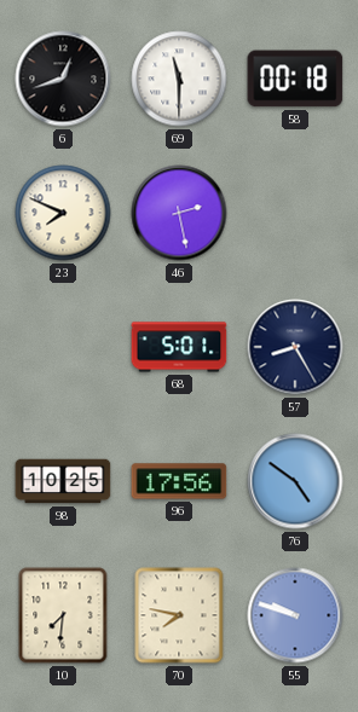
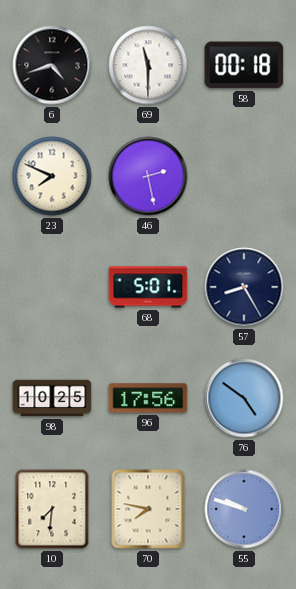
6: 12:42 -> 4:42 (52, 65)
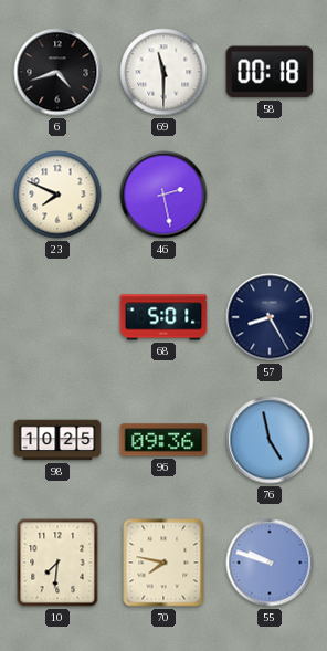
96: 17:56 -> 09:36 (163, 440)
76: 4:51 -> 4:58 (270, 440)
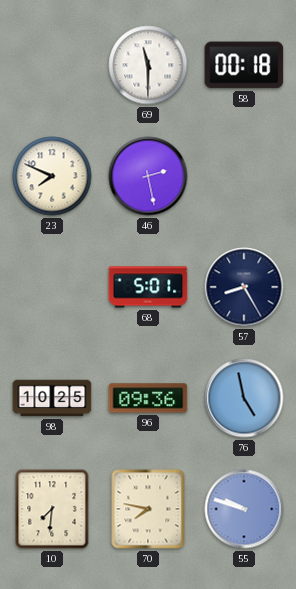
6: 4:42 -> none (57, 72)
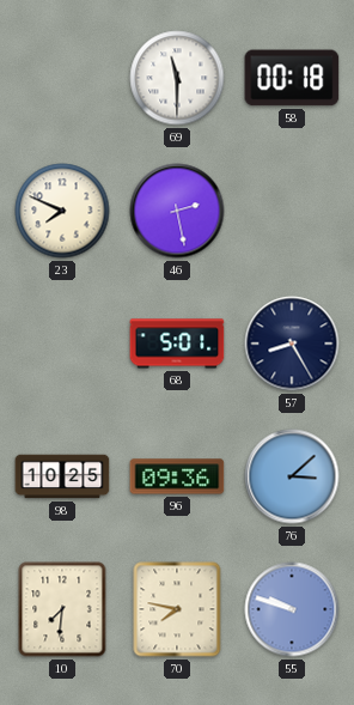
76: 4:58 -> 3:08 (292, 476)
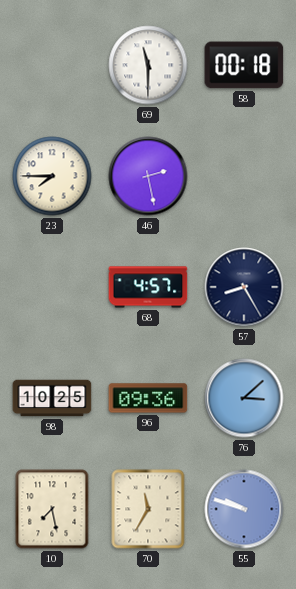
23: 7:49 -> 7:45 (52, 176)
68: 5:01 -> 4:57 (148, 287)
10: 7:31 -> 7:28 (52, 509)
70: 7:47 -> 11:35 (148, 509)
